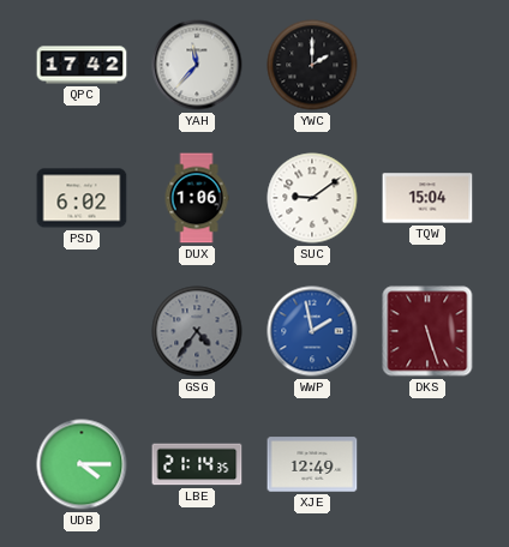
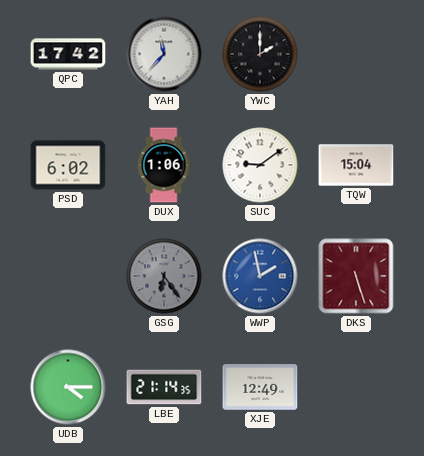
GSG: 4:36 -> 6:24 (164, 276)
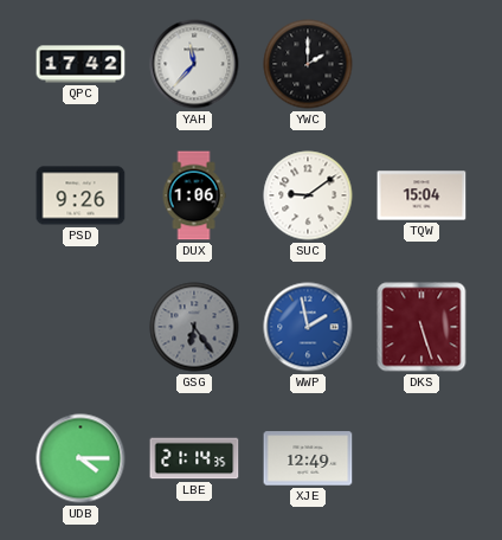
PSD: 6:02 -> 9:26 (81, 195)
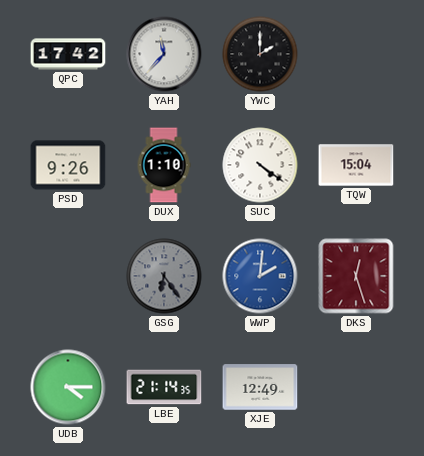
DUX: 1:06 -> 1:10 (164, 165)
SUC: 9:09 -> 4:21 (260, 165)
WWP: 1:58 -> 2:01 (260, 276)
DKS: 5:27 -> 12:27 (356, 276)
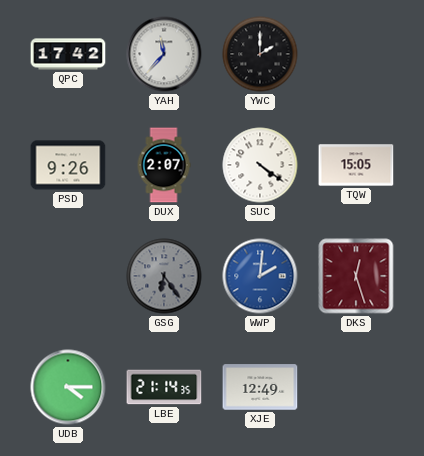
DUX: 1:10 -> 2:07 (164, 165)
TQW: 15:04 -> 15:05 (356, 165)
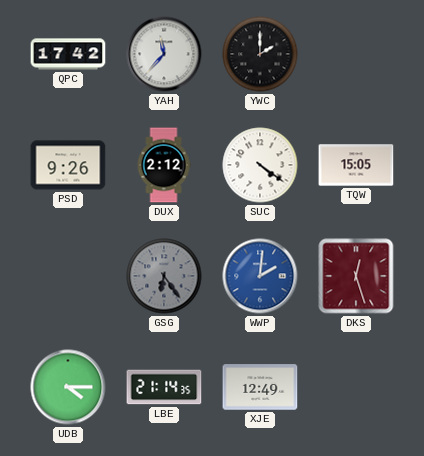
DUX: 2:07 -> 2:12 (164, 165)
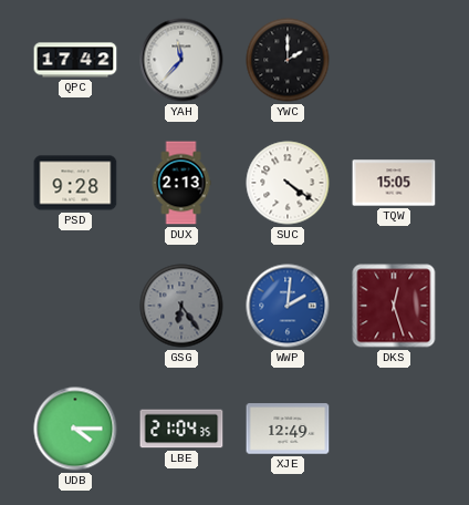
PSD: 9:26 -> 9:28 (75, 183)
DUX: 2:12 -> 2:13 (181, 183)
LBE: 21:14 -> 21:04 (181, 429)
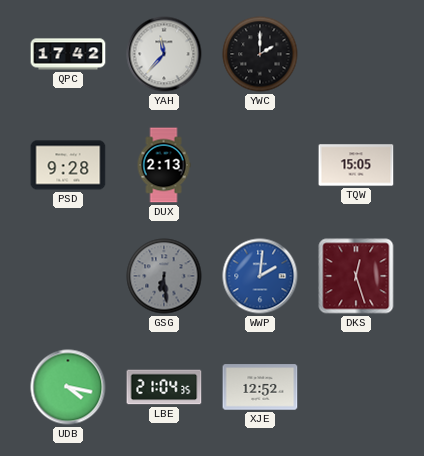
SUC: 4:21 -> none (288, 183)
GSG: 6:24 -> 6:29 (164, 276)
UDB: 4:15 -> 4:17 (68, 387)
XJE: 12:49 -> 12:52 (260, 387)
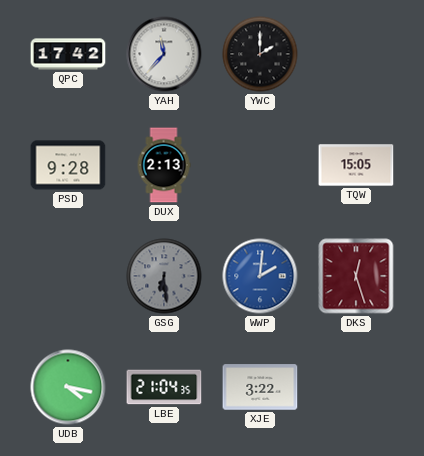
XJE: 12:52 -> 3:22 (260, 387)
